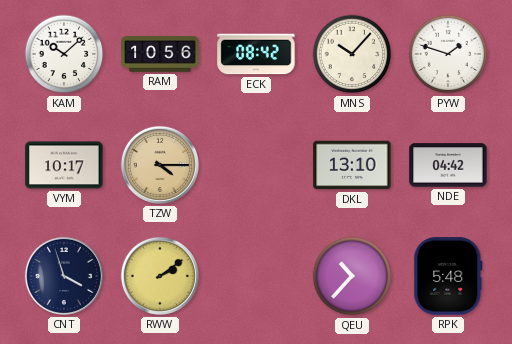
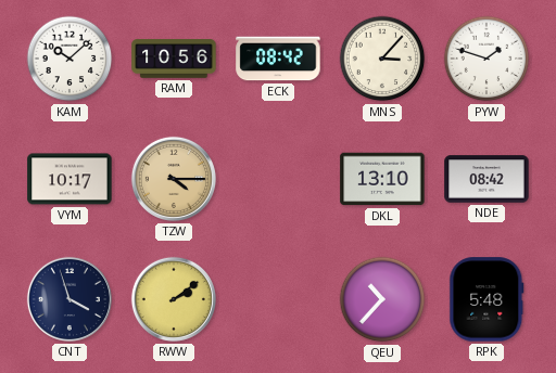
MNS: 10:07 -> 3:07 (382, 59)
NDE: 04:42 -> 08:42 (486, 179)
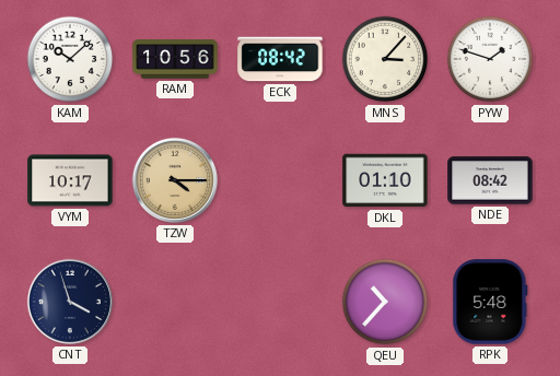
DKL: 13:10 -> 01:10 (385, 180)
RWW: 2:09 -> none (174, 299)
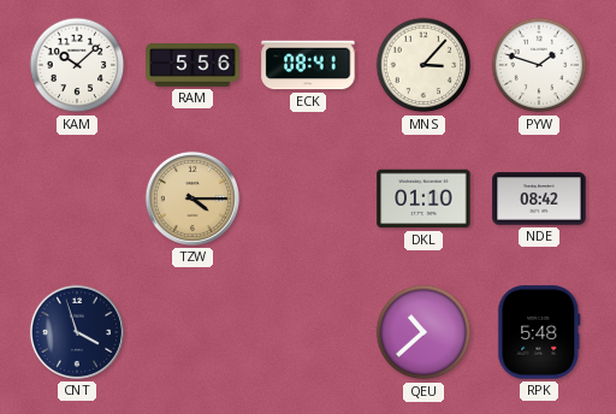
RAM: 10:56 -> 5:56 (192, 66)
ECK: 08:42 -> 08:41 (308, 65)
VYM: 10:17 -> none (70, 180)
QEU: 10:37 -> 10:38 (423, 332)
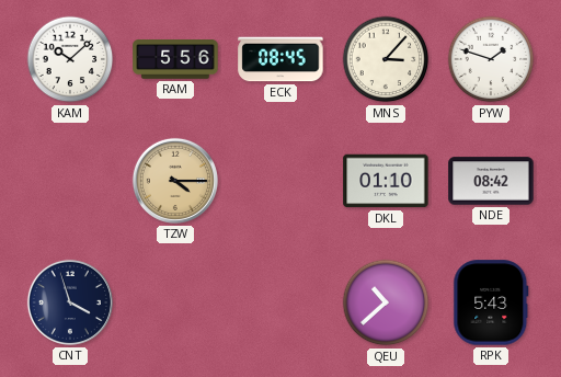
ECK: 08:41 -> 08:45 (280, 59)
RPK: 5:48 -> 5:43 (491, 302)
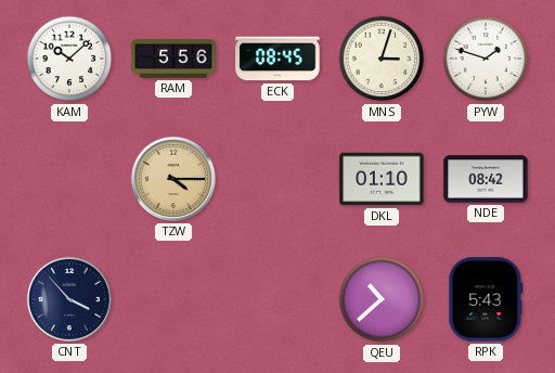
MNS: 3:07 -> 3:03 (382, 59)
CNT: 3:57 -> 3:53 (69, 299)
